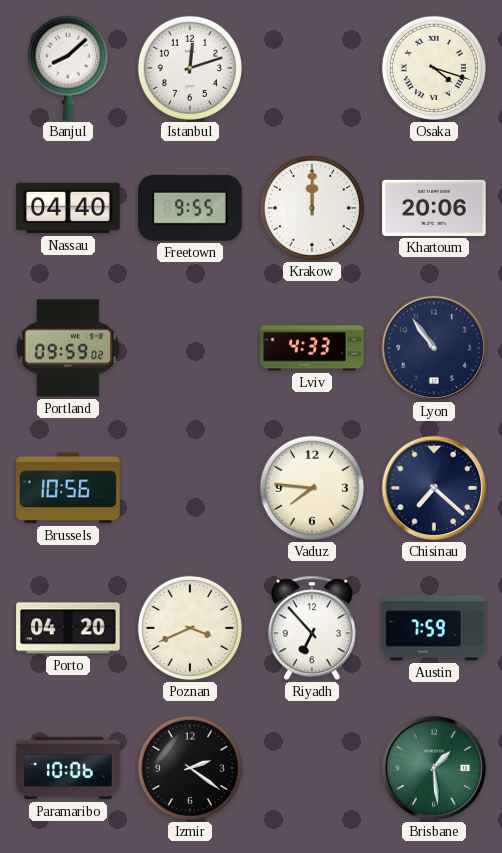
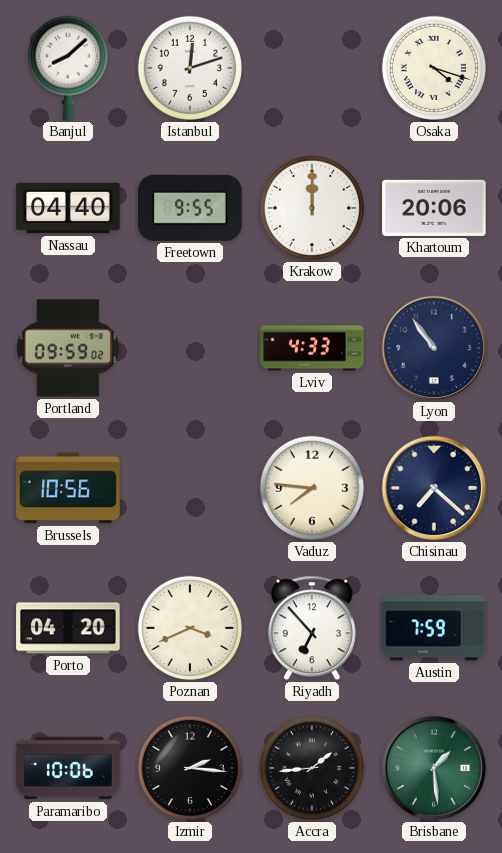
Izmir: 2:21 -> 2:16 (190, 768)
Accra: none -> 1:44 (312, 768)
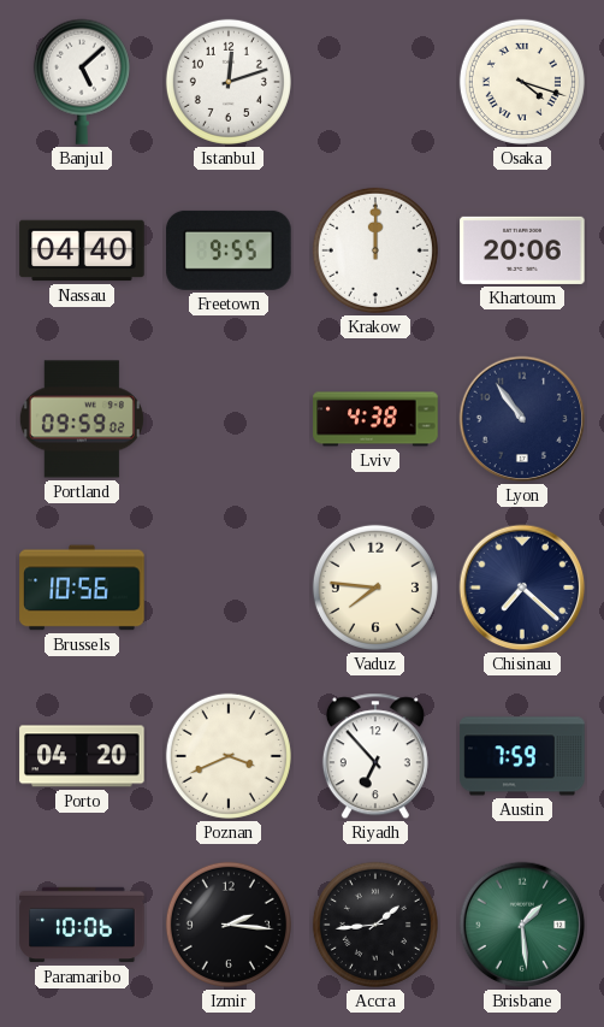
Banjul: 8:08 -> 5:08 (82, 82)
Lviv: 4:33 -> 4:38 (375, 419)
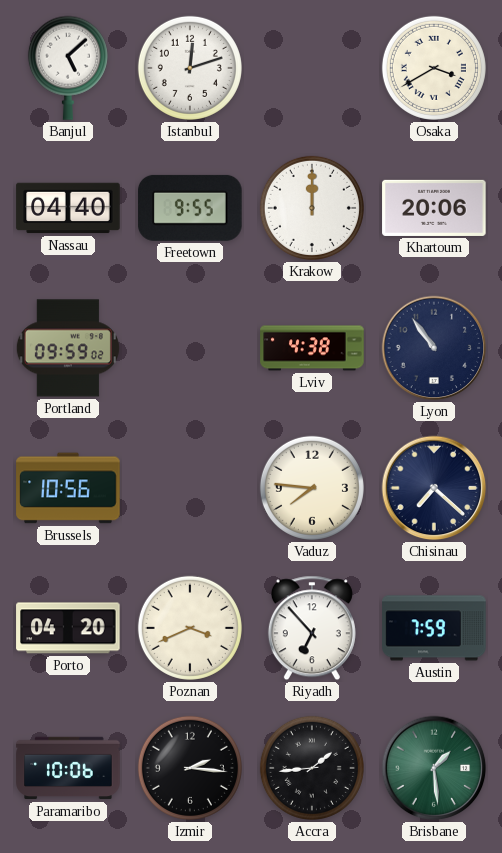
Osaka: 4:18 -> 3:40 (434, 68)
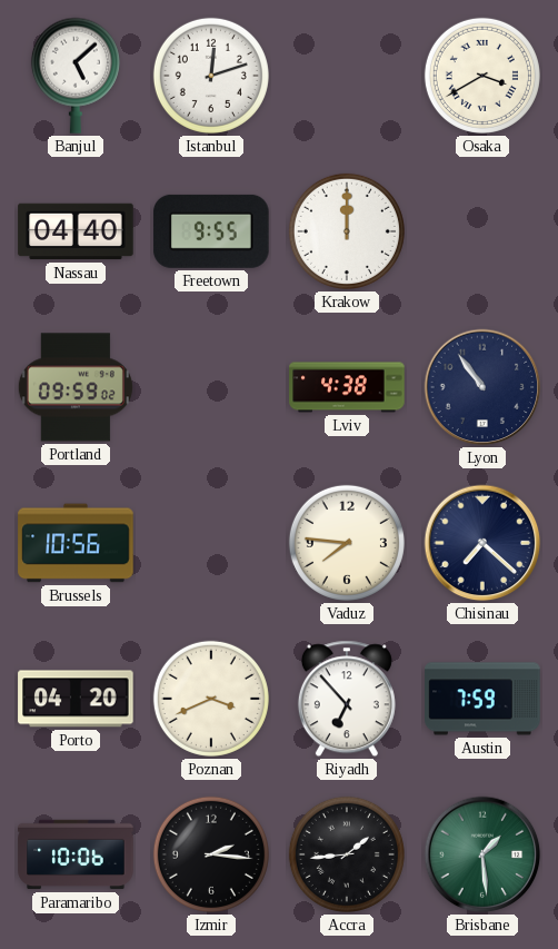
Khartoum: 20:06 -> none (434, 208)
